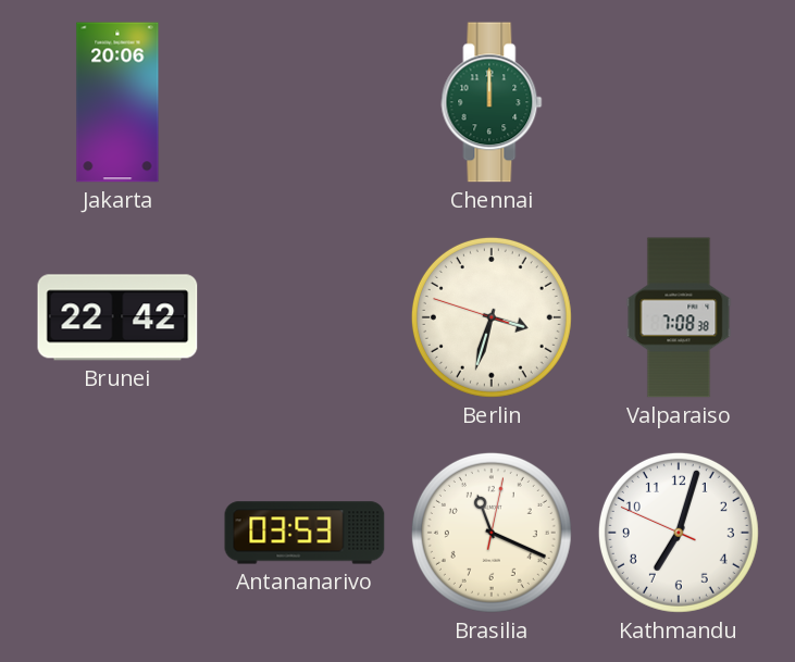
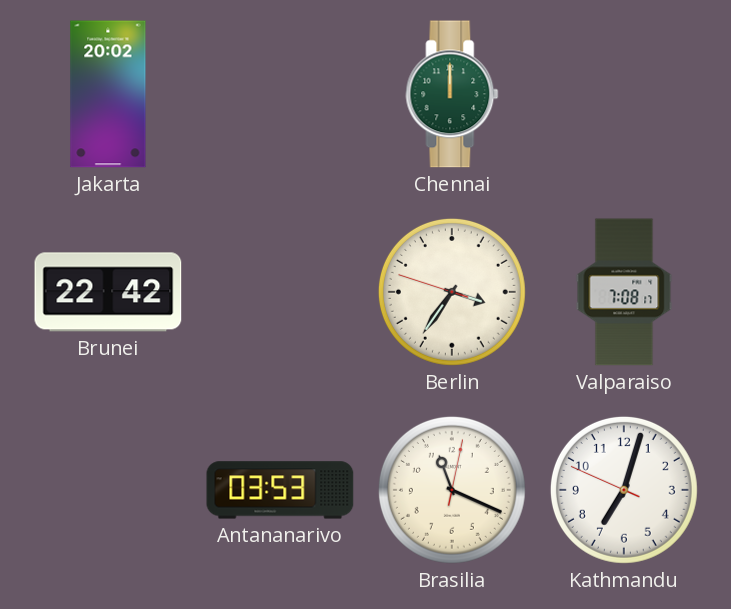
Jakarta: 20:06 -> 20:02 (108, 94)
Berlin: 3:32 -> 3:35 (452, 292)
Valparaiso: 7:08:38 -> 7:08:17 (624, 292)
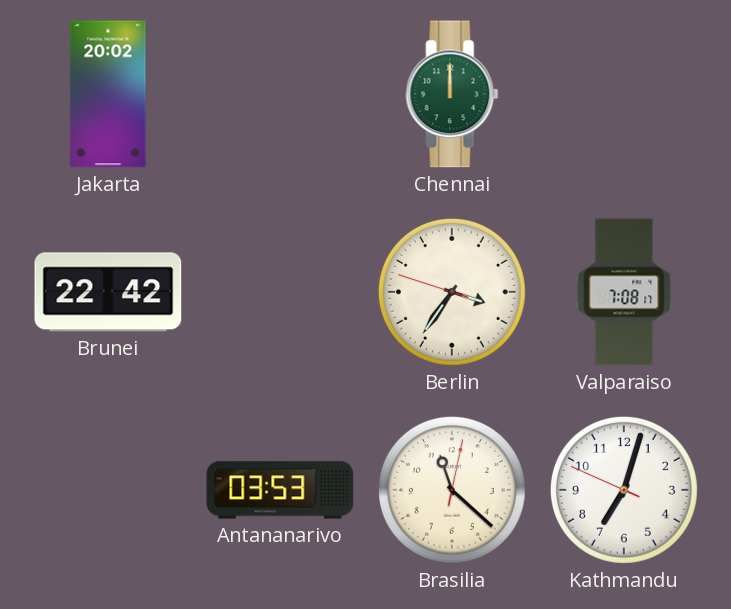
Brasilia: 11:19 -> 11:22 (452, 490)
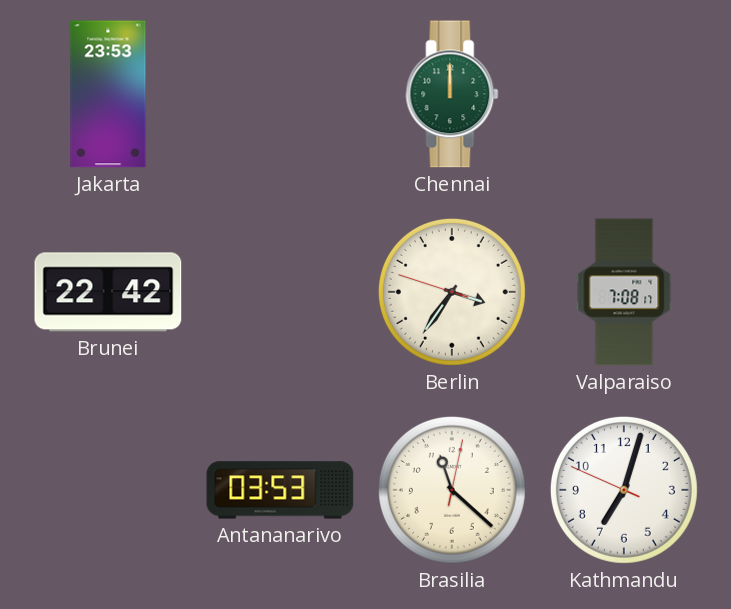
Jakarta: 20:02 -> 23:53 (108, 94)
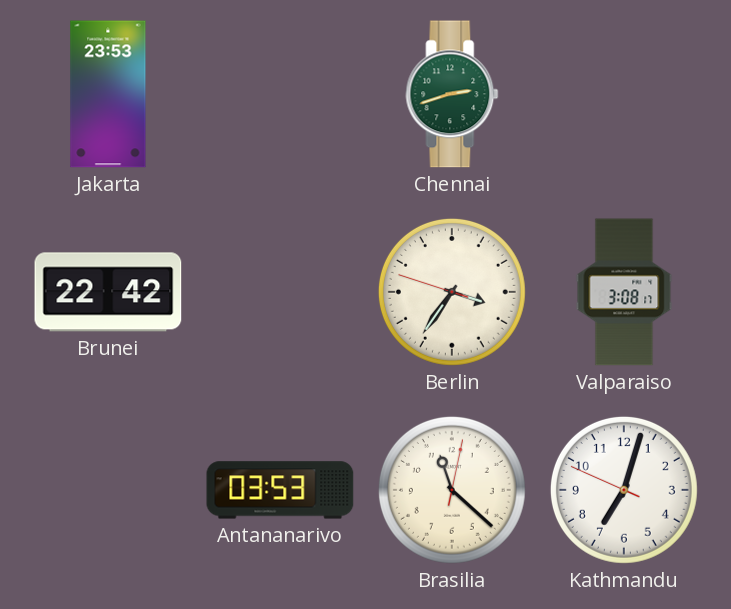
Chennai: 12:00 -> 2:42 (452, 94)
Valparaiso: 7:08 -> 3:08 (624, 292)
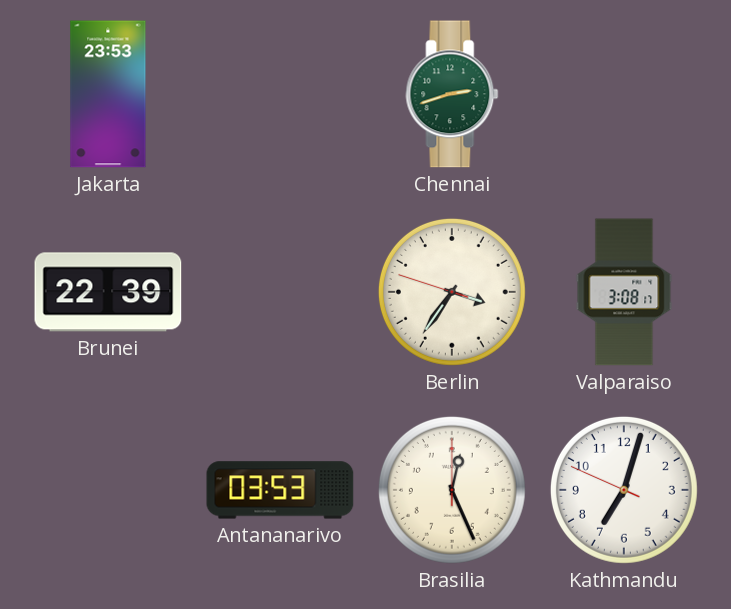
Brunei: 22:42 -> 22:39 (108, 292)
Brasilia: 11:22 -> 12:26 (452, 490)
